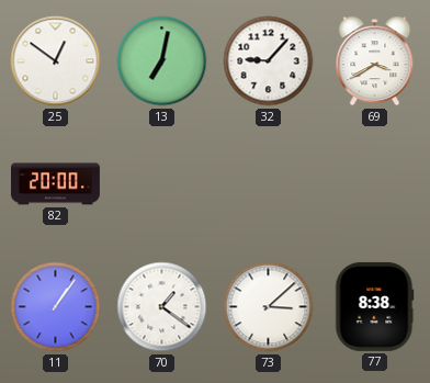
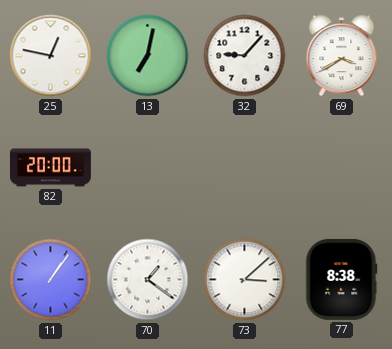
25: 12:51 -> 12:47 (51, 56)
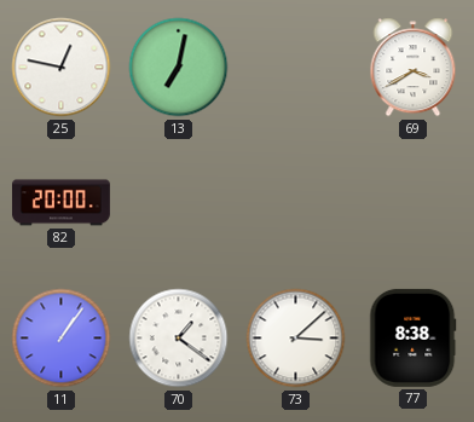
32: 9:07 -> none (245, 56)
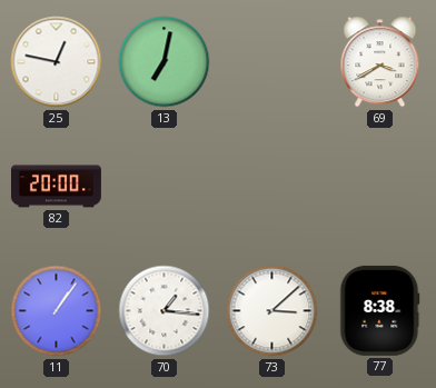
70: 1:21 -> 1:16 (165, 311)
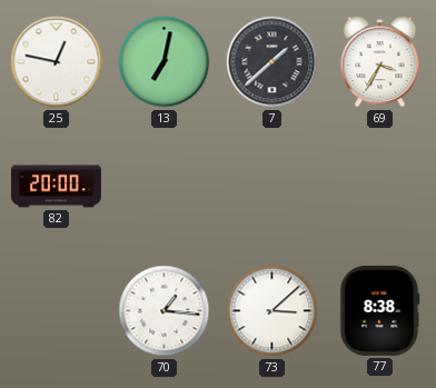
7: none -> 1:38 (272, 62)
69: 3:40 -> 3:35 (380, 62)
11: 1:06 -> none (57, 311)
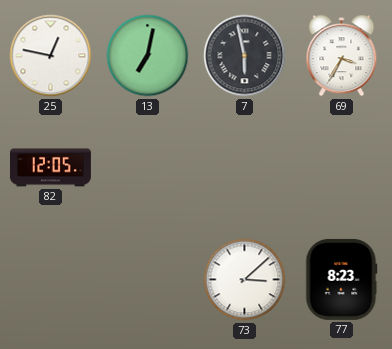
7: 1:38 -> 5:58 (245, 56)
82: 20:00 -> 12:05 (50, 168)
70: 1:16 -> none (165, 311)
77: 8:38 -> 8:23 (342, 279)
